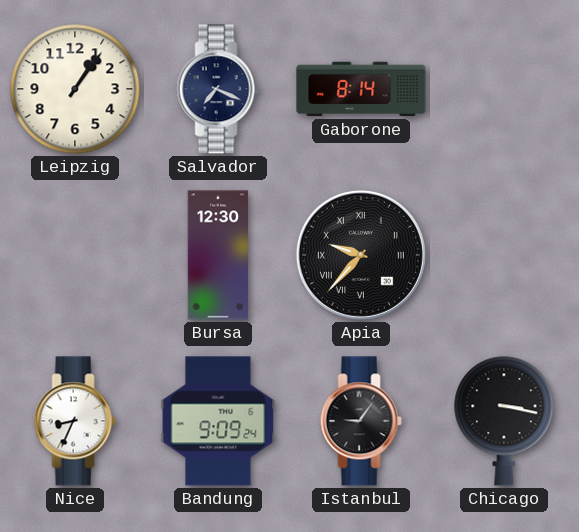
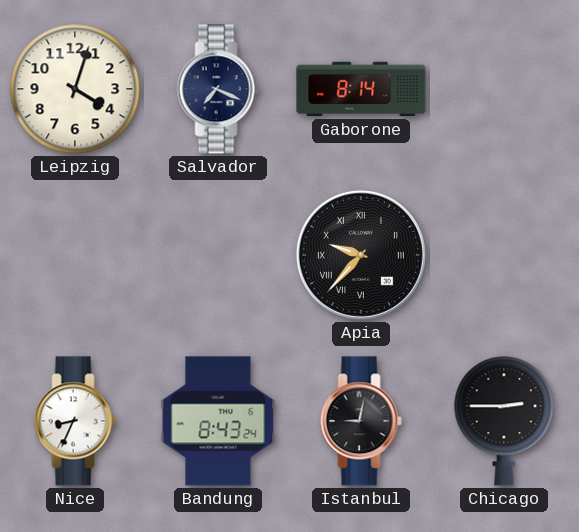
Leipzig: 1:06 -> 4:03 (75, 89)
Bursa: 12:30 -> none (218, 255)
Bandung: 9:09 -> 8:43 (218, 421)
Istanbul: 9:06 -> 9:02 (361, 421)
Chicago: 3:17 -> 2:45 (504, 421)
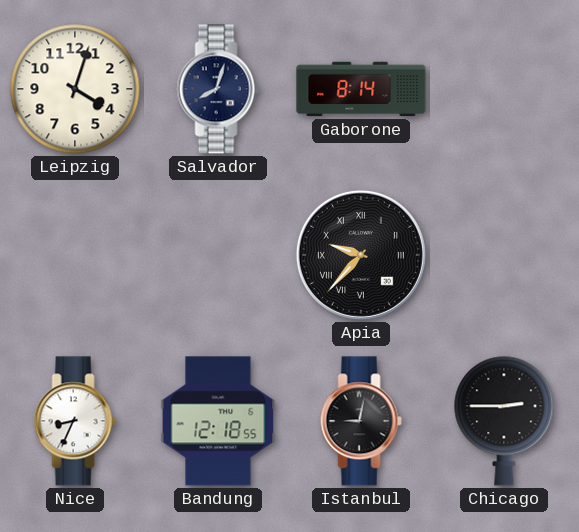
Salvador: 7:19 -> 8:03 (218, 89)
Bandung: 8:43 -> 12:18 (218, 421)
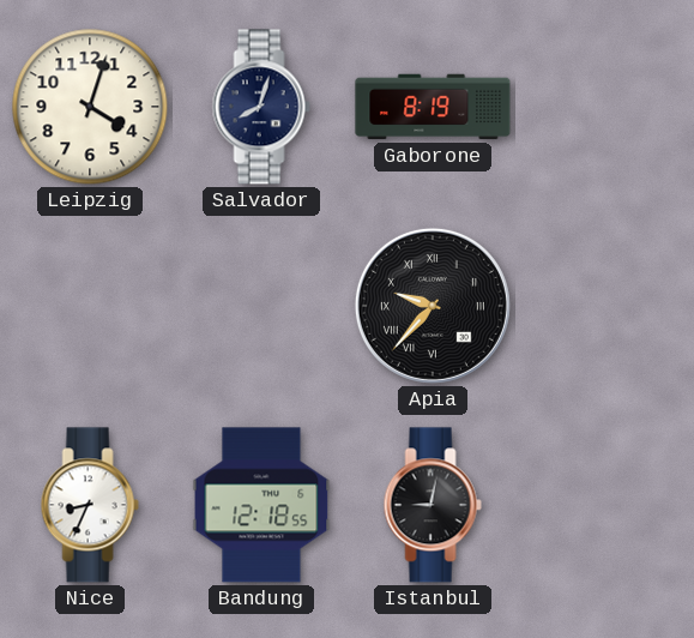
Gaborone: 8:14 -> 8:19 (433, 107)
Chicago: 2:45 -> none (504, 421)
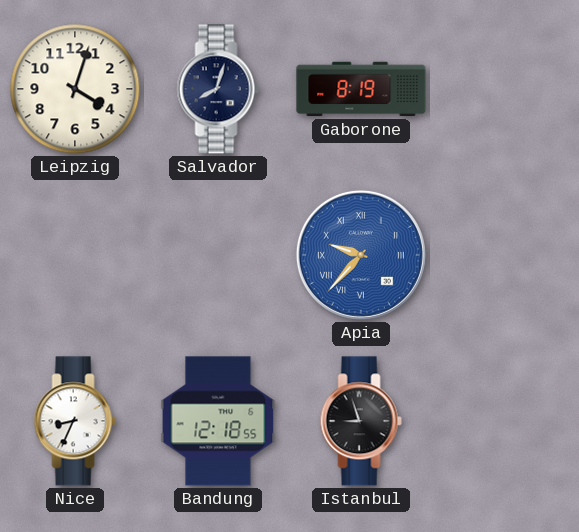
Apia dial: black -> blue (361, 255)
Istanbul: 9:02 -> 8:57 (361, 421)
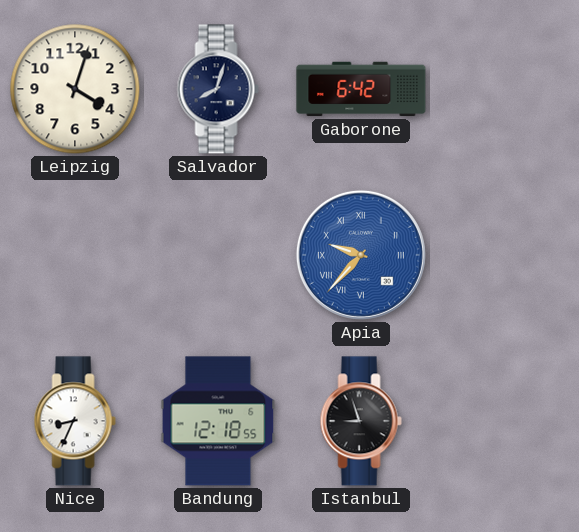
Gaborone: 8:19 -> 6:42 (361, 89)
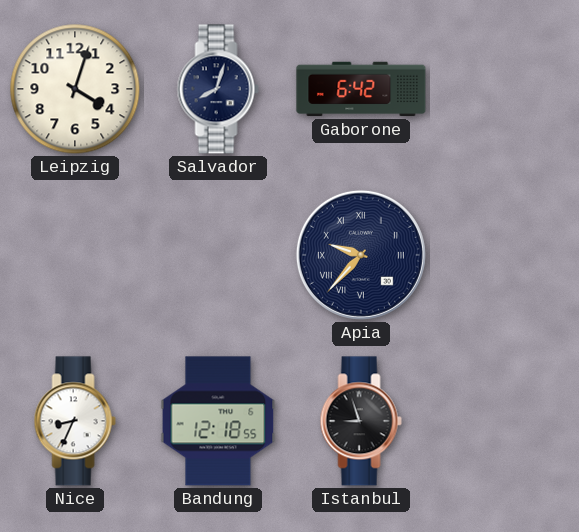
Apia dial: blue -> navy (361, 255)
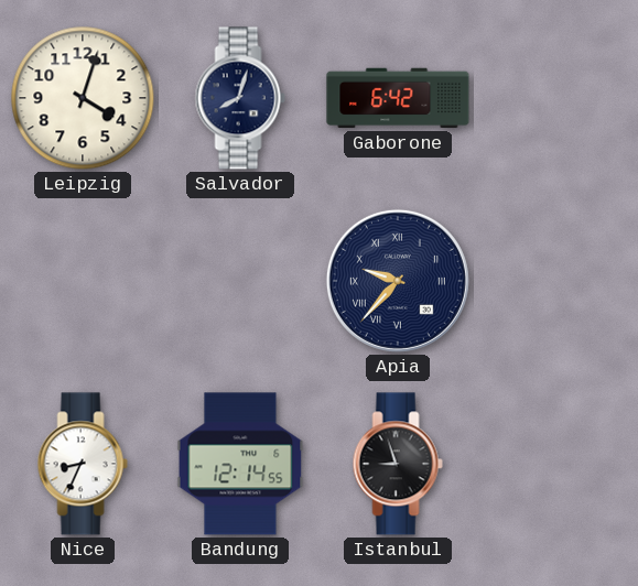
Bandung: 12:18 -> 12:14 (240, 464)
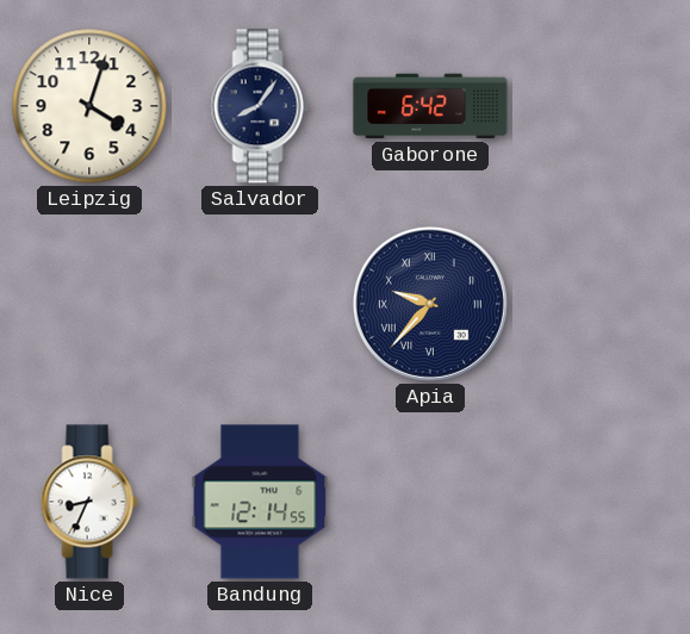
Salvador: 8:03 -> 8:06 (260, 106)
Istanbul: 8:57 -> none (398, 464)
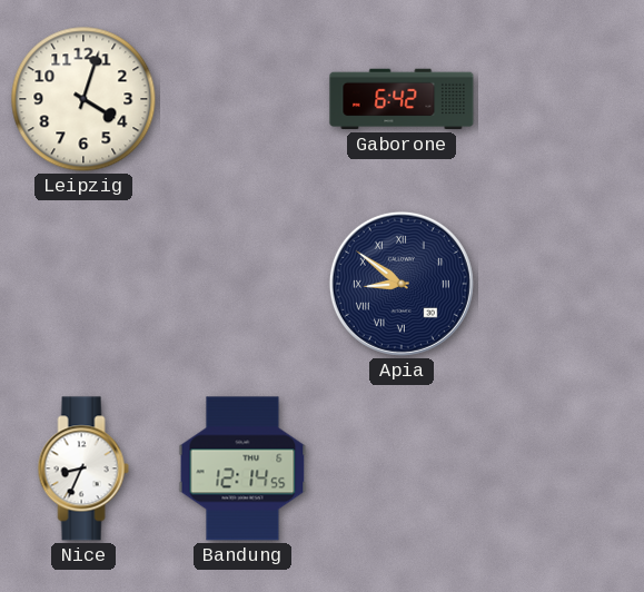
Salvador: 8:06 -> none (260, 106)
Apia: 9:37 -> 8:51 (402, 284)
